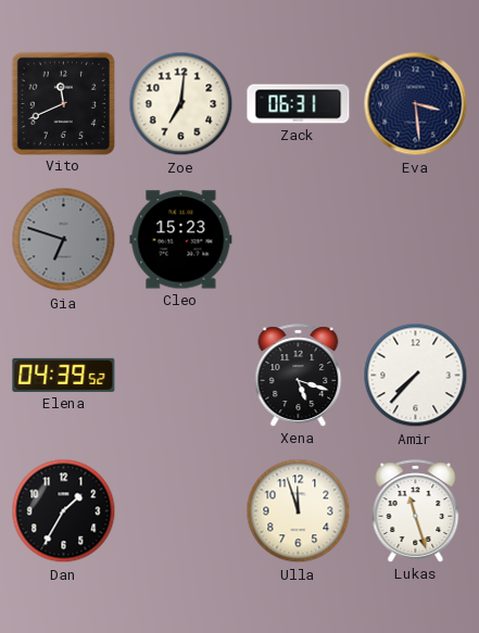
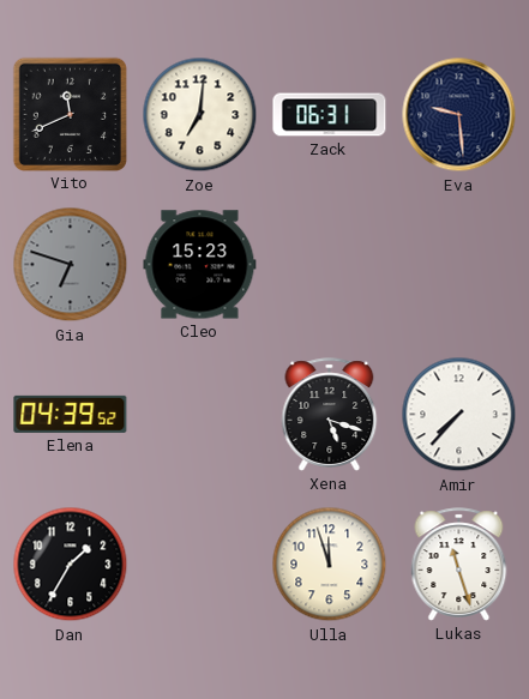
Eva: 3:29 -> 9:29 (459, 115)
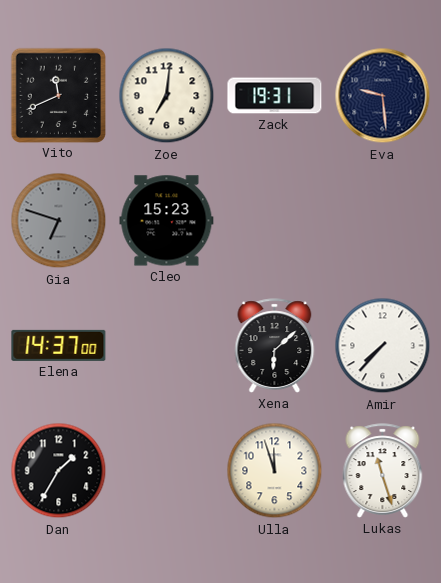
Zack: 06:31 -> 19:31 (275, 96)
Elena: 04:39 -> 14:37 (59, 345)
Xena: 5:18 -> 6:08 (275, 346)
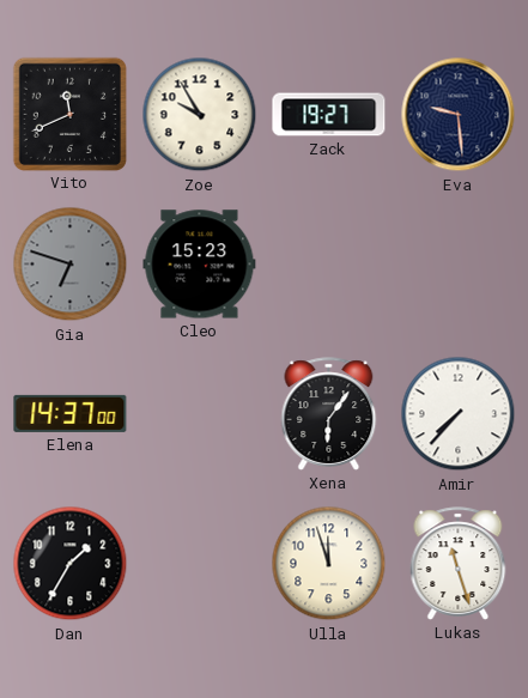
Zoe: 7:01 -> 9:55 (200, 115)
Zack: 19:31 -> 19:27 (329, 115)
Xena: 6:08 -> 6:06 (329, 414)
